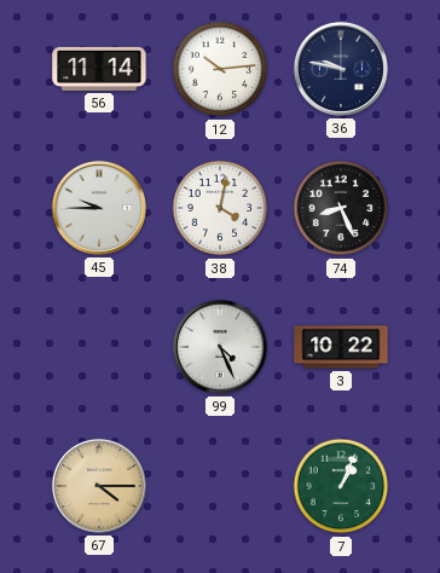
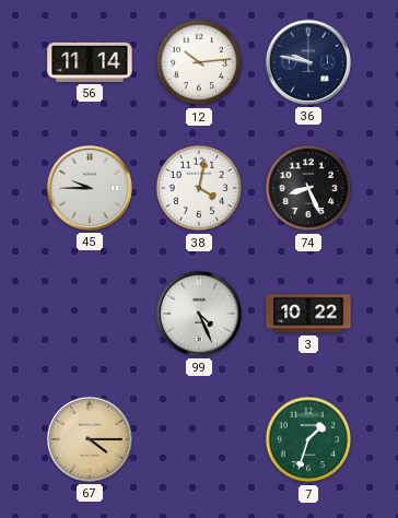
7: 1:04 -> 1:33 (308, 439)
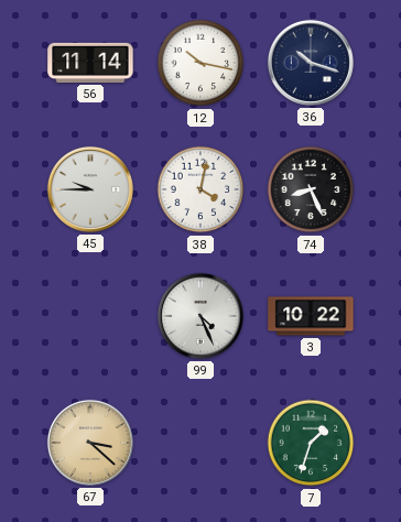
12: 10:14 -> 10:17 (201, 63)
36: 9:47 -> 10:18 (311, 63)
67: 4:15 -> 3:22 (90, 443)
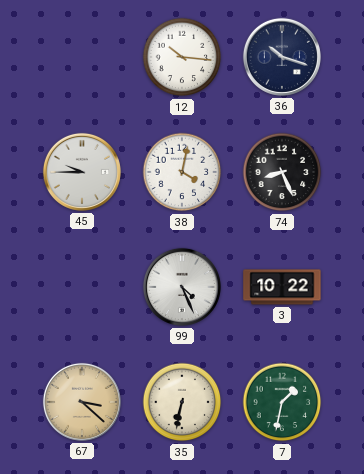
56: 11:14 -> none (90, 63)
12: 10:17 -> 10:16 (182, 57)
35: none -> 6:32 (182, 402)
7: 1:33 -> 1:32 (282, 402)
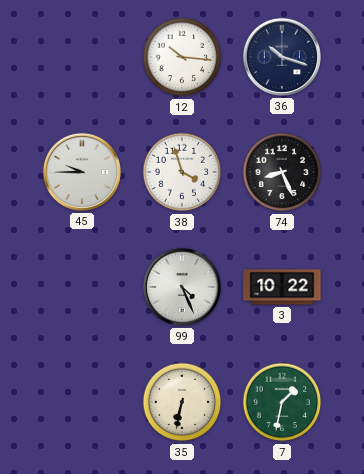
38: 4:02 -> 3:57 (182, 172)
67: 3:22 -> none (82, 402)
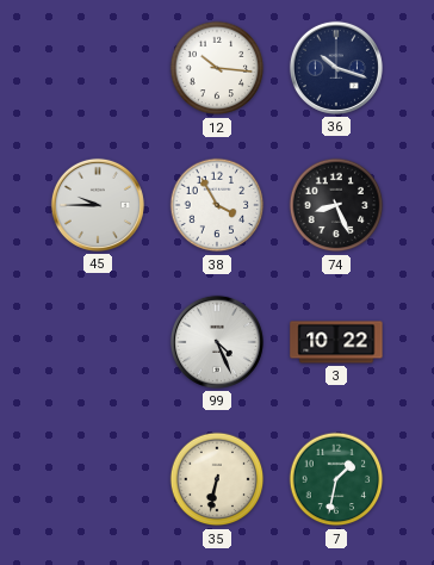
38: 3:57 -> 3:55 (217, 205)
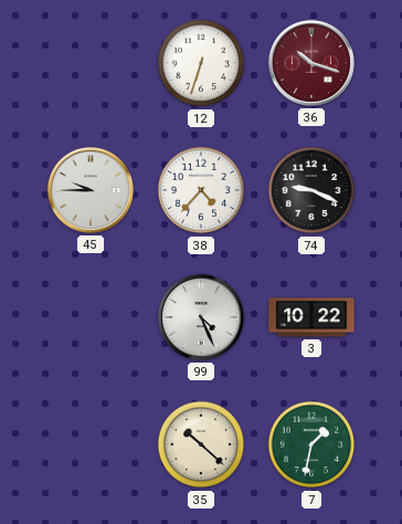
12: 10:16 -> 6:33 (201, 63)
36 dial: navy -> burgundy (311, 63)
38: 3:55 -> 4:37 (201, 190)
74: 8:26 -> 9:19 (311, 190)
35: 6:32 -> 10:22 (201, 444)
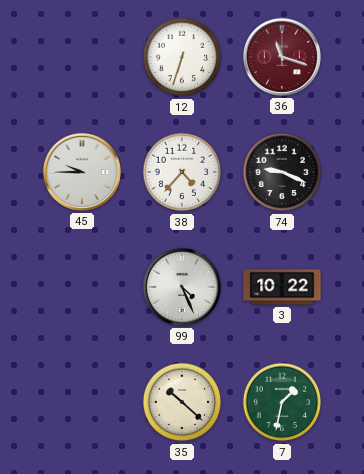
36: 10:18 -> 11:18 (282, 57)
